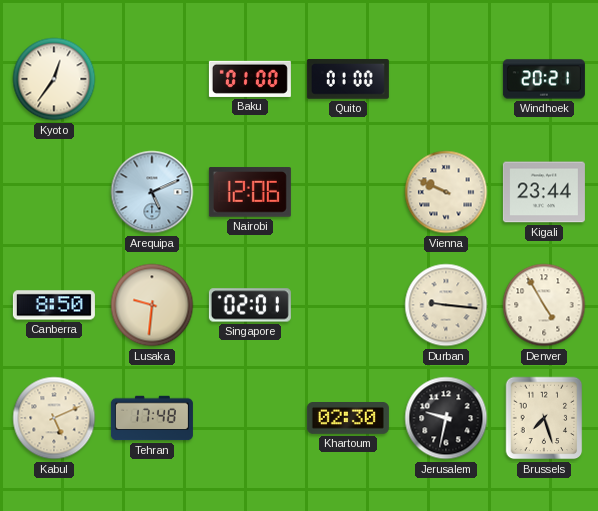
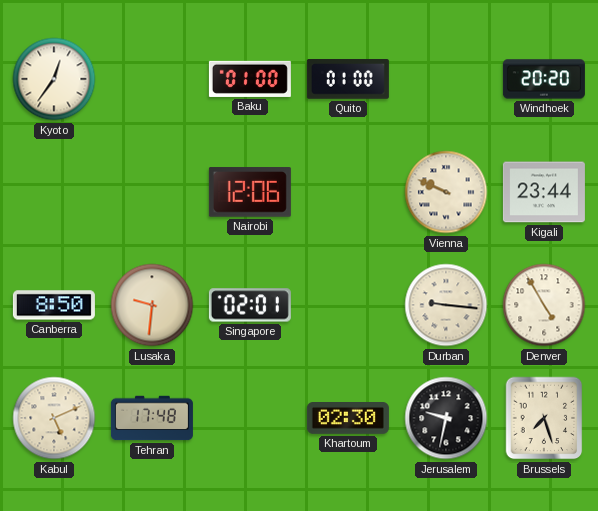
Windhoek: 20:21 -> 20:20 (544, 79)
Arequipa: 5:11 -> none (152, 192)
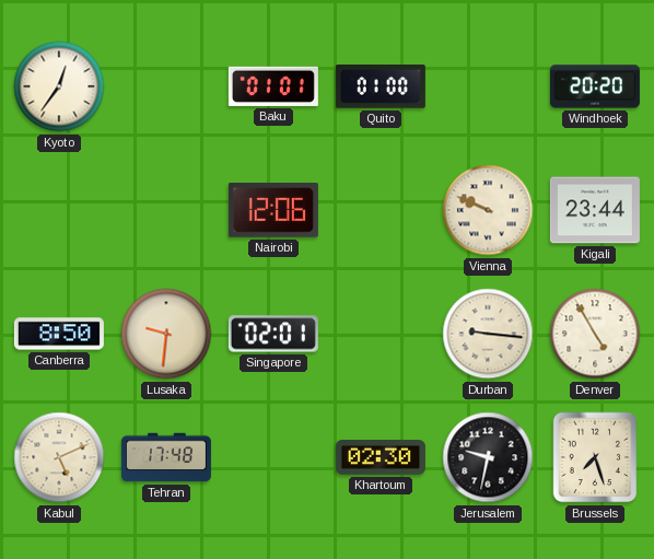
Baku: 01:00 -> 01:01 (273, 86)
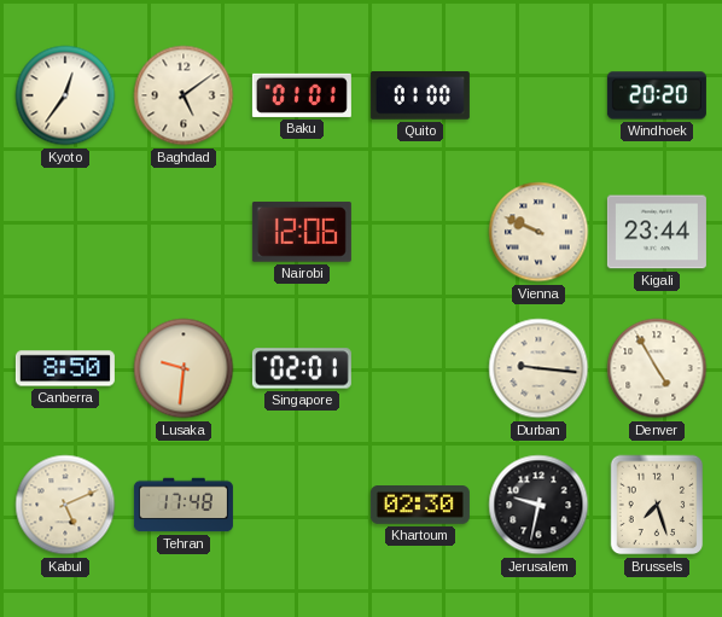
Baghdad: none -> 5:09 (184, 95)
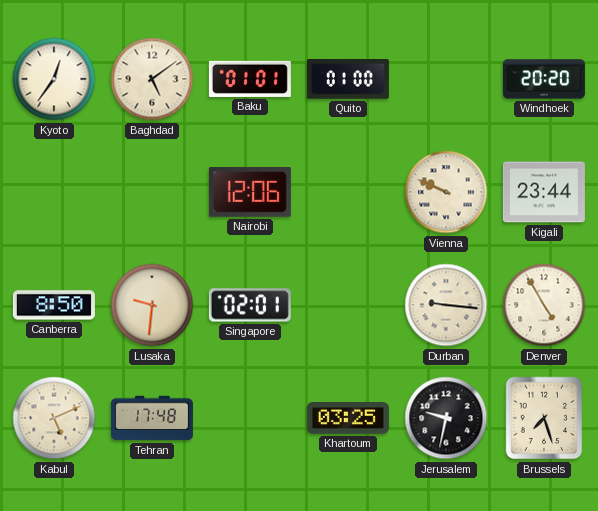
Khartoum: 02:30 -> 03:25 (348, 419)
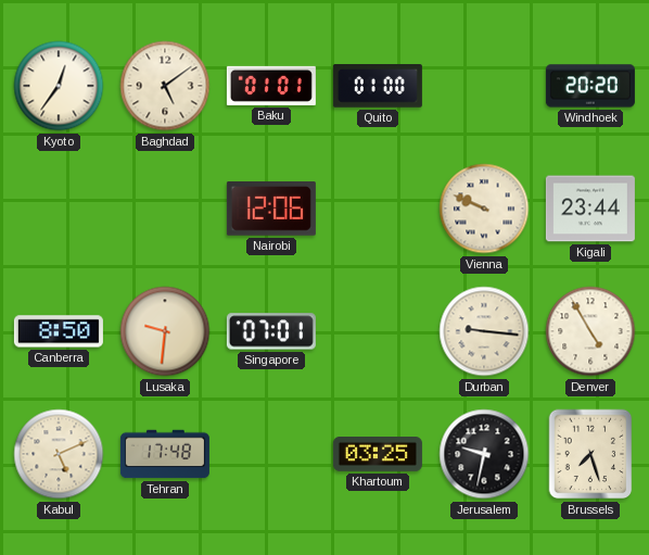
Singapore: 02:01 -> 07:01 (271, 331)
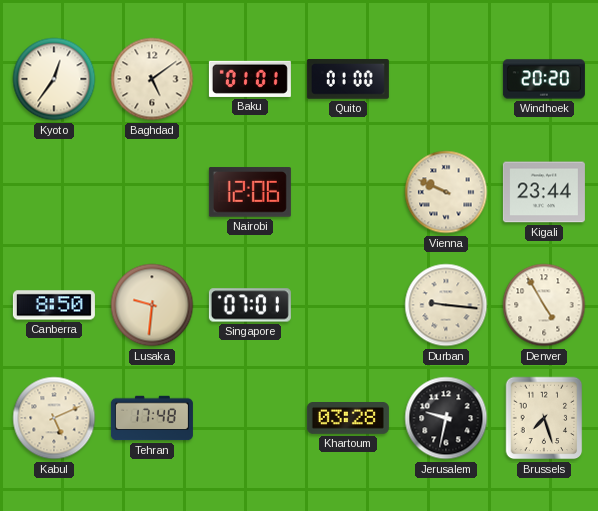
Khartoum: 03:25 -> 03:28 (348, 419)
